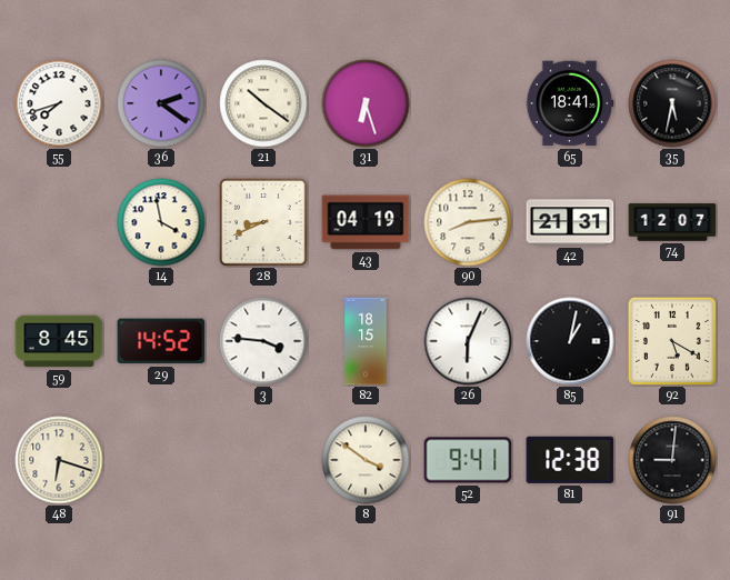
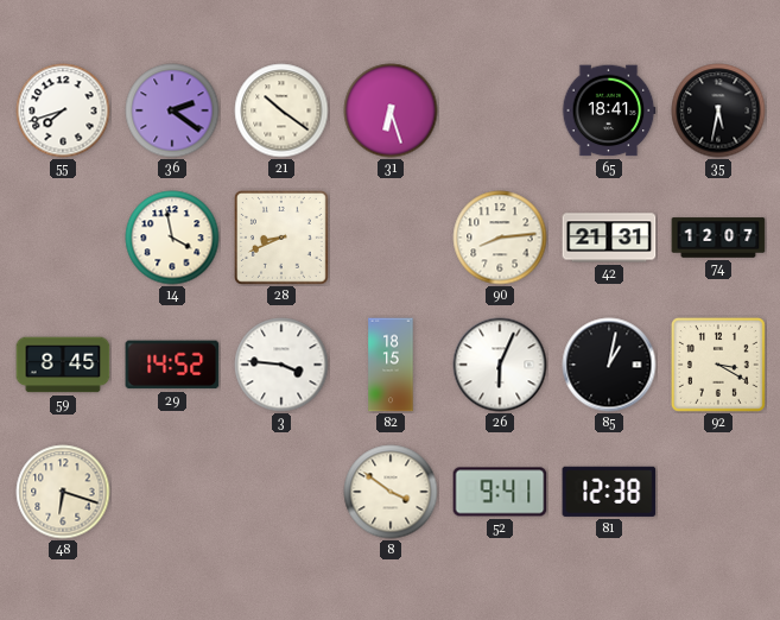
43: 04:19 -> none (366, 222)
92: 5:20 -> 3:20 (718, 365)
91: 9:01 -> none (672, 460)
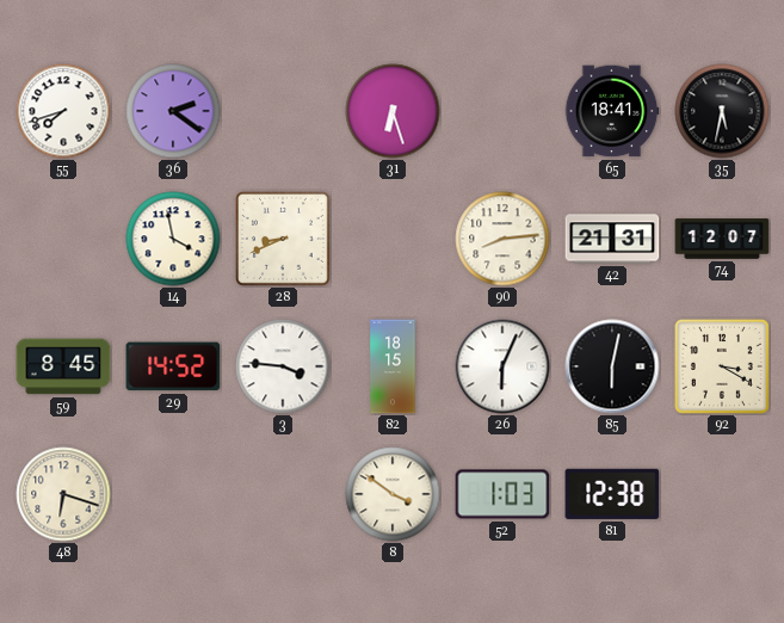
21: 10:21 -> none (281, 110)
85: 1:02 -> 6:02 (612, 366)
52: 9:41 -> 1:03 (502, 494)
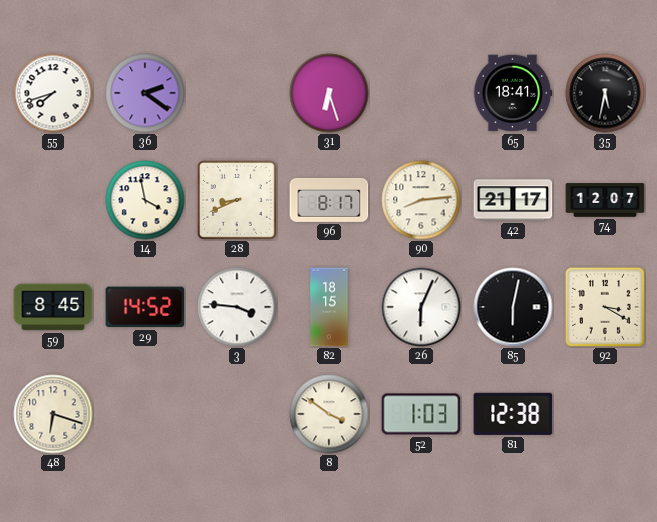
96: none -> 8:17 (329, 200)
42: 21:31 -> 21:17 (513, 200)
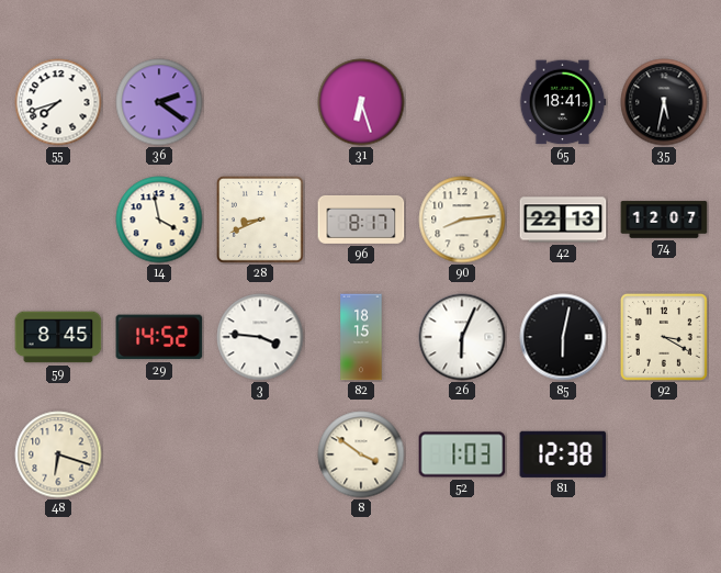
42: 21:17 -> 22:13 (563, 220)
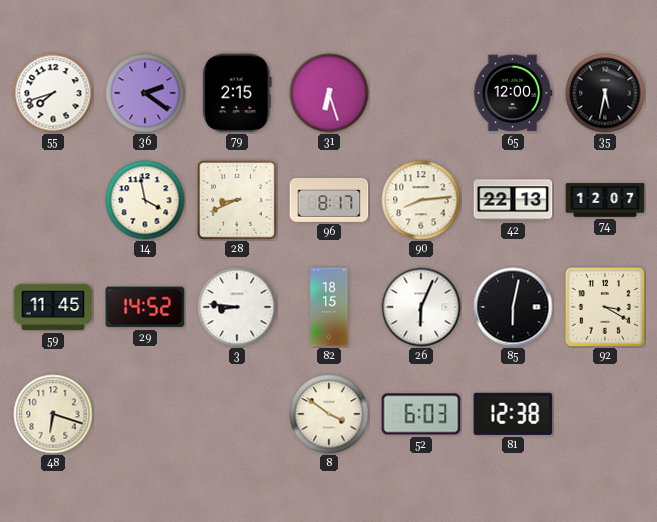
79: none -> 2:15 (237, 93)
65: 18:41 -> 12:00 (513, 93)
59: 8:45 -> 11:45 (53, 307)
3: 3:46 -> 8:46 (237, 307)
52: 1:03 -> 6:03 (421, 414)
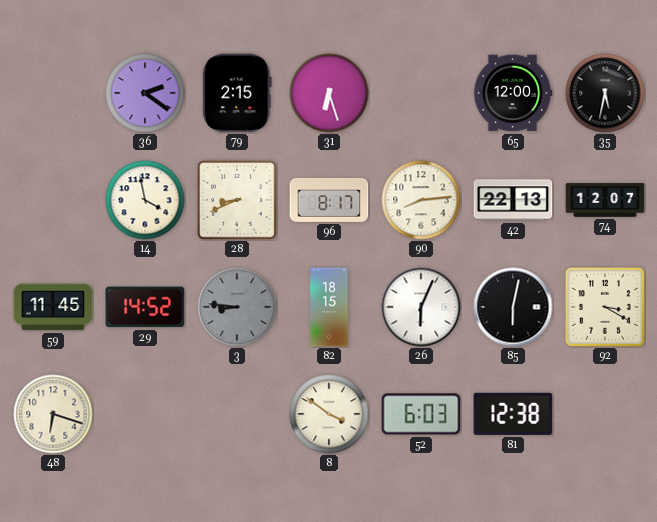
55: 7:42 -> none (53, 93)
3 dial: white -> grey (237, 307)
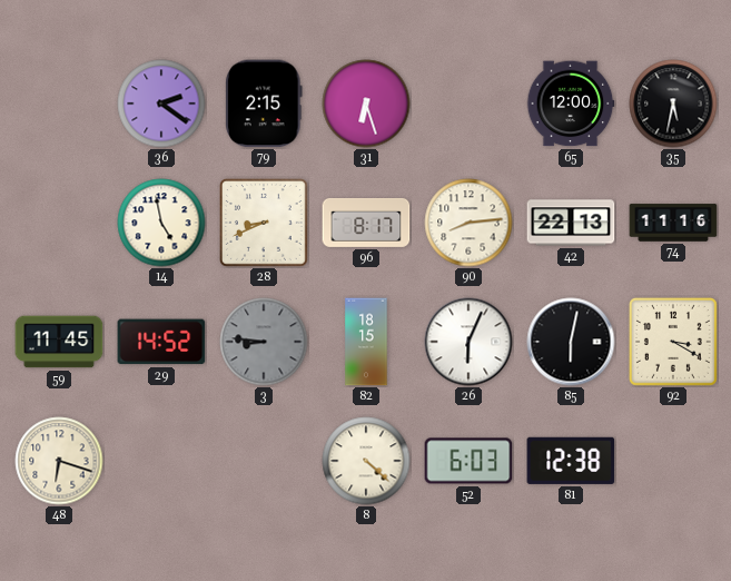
14: 3:58 -> 4:58 (161, 223)
74: 12:07 -> 11:16 (673, 223)
8: 3:51 -> 4:22 (366, 461)
